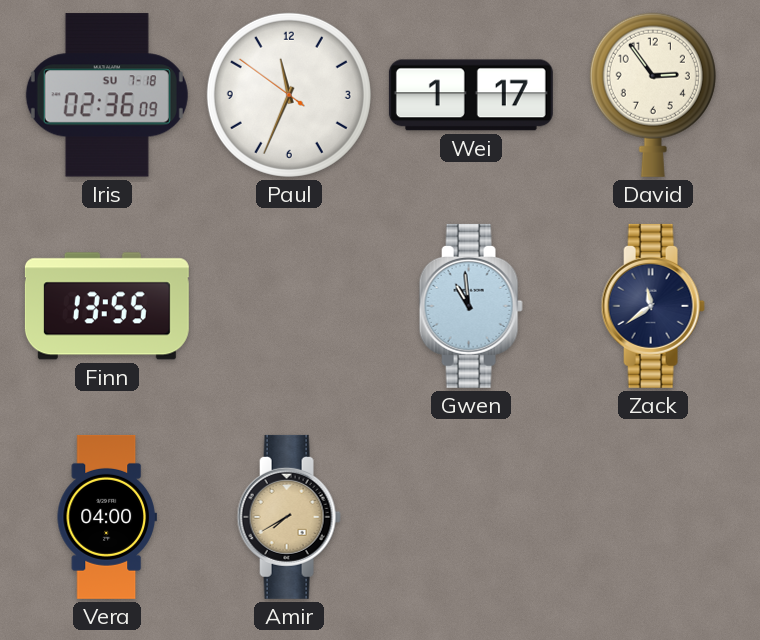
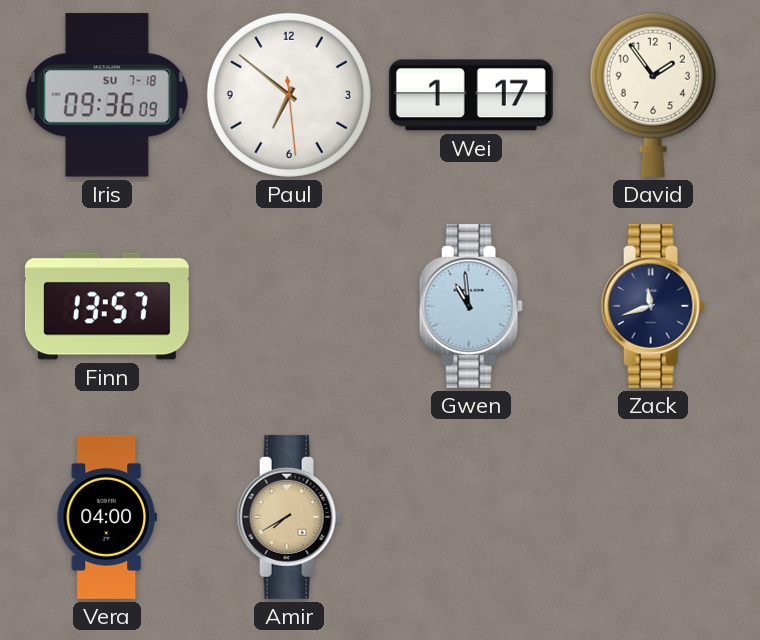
Iris: 02:36 -> 09:36 (107, 95)
Paul: 11:33 -> 6:51 (289, 95)
David: 2:54 -> 1:54 (653, 95)
Finn: 13:55 -> 13:57 (107, 306)
Zack: 11:39 -> 11:42 (653, 306)
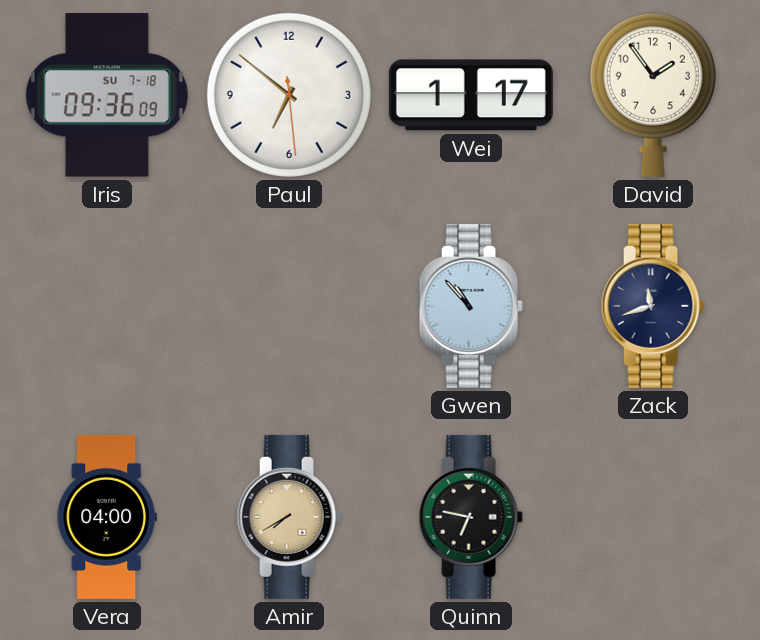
Finn: 13:57 -> none (107, 306)
Gwen: 10:59 -> 10:53 (471, 306)
Quinn: none -> 6:47 (471, 517)
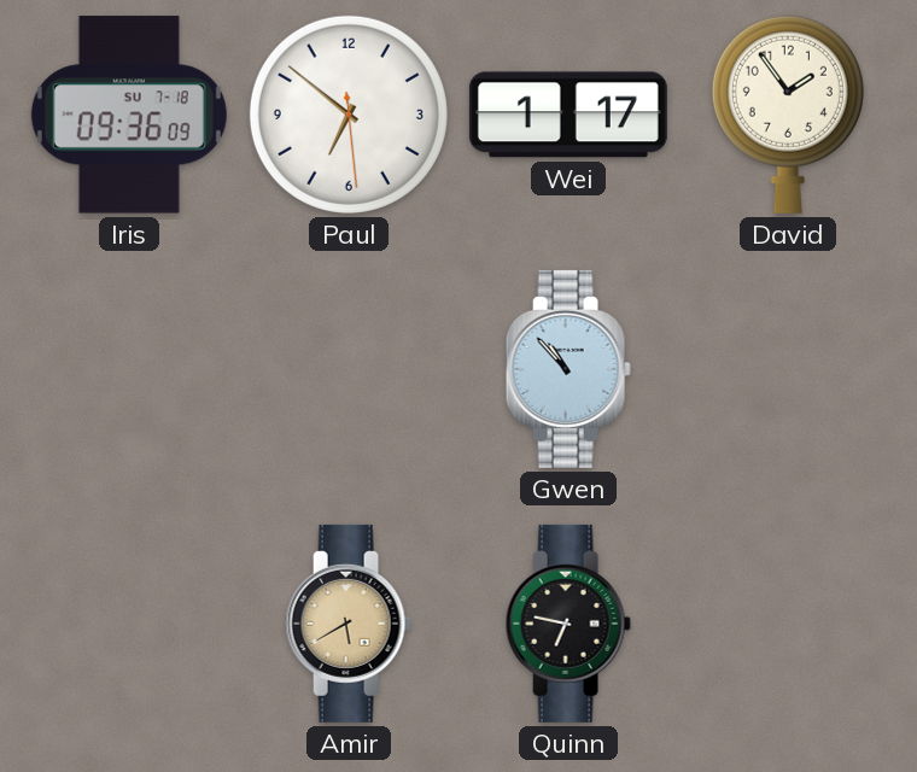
Zack: 11:42 -> none (653, 306)
Vera: 04:00 -> none (107, 517)
Amir: 7:40 -> 5:40 (349, 624)
